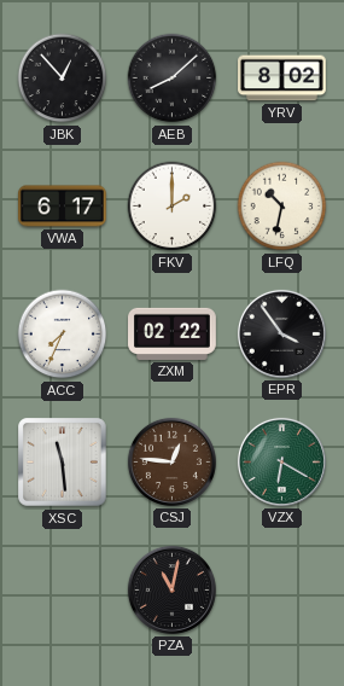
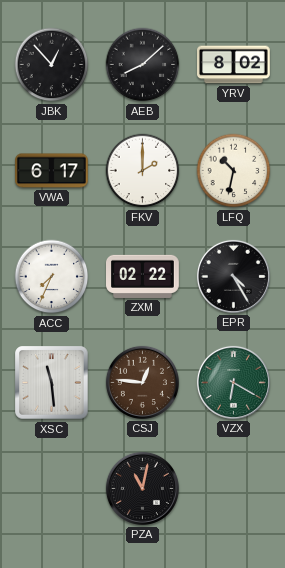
EPR: 3:54 -> 4:25 (233, 276)
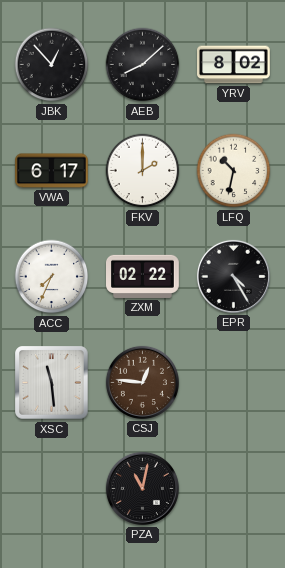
VZX: 6:20 -> none (233, 382)
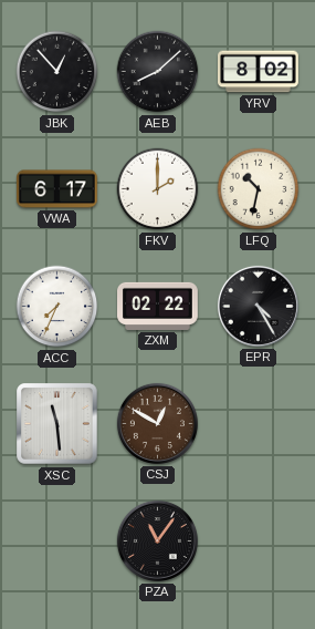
CSJ: 12:46 -> 12:50 (157, 423)
PZA: 11:02 -> 11:06 (157, 540)
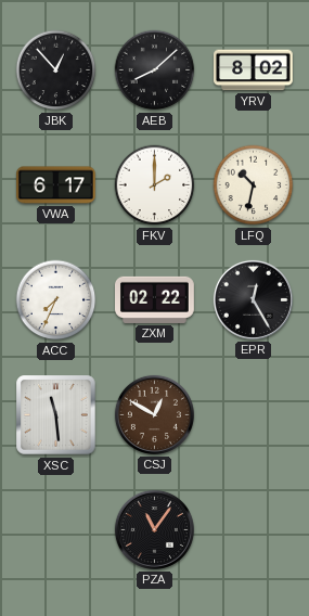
EPR: 4:25 -> 12:25 (253, 299)
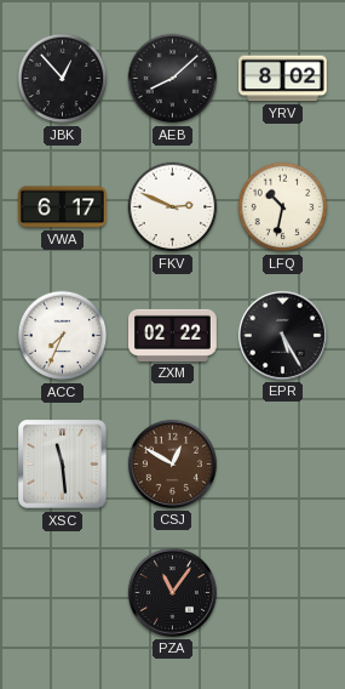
FKV: 2:00 -> 2:49 (173, 207)
EPR: 12:25 -> 5:25 (282, 335)
